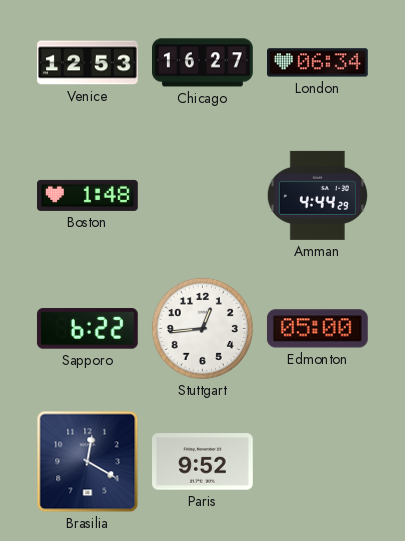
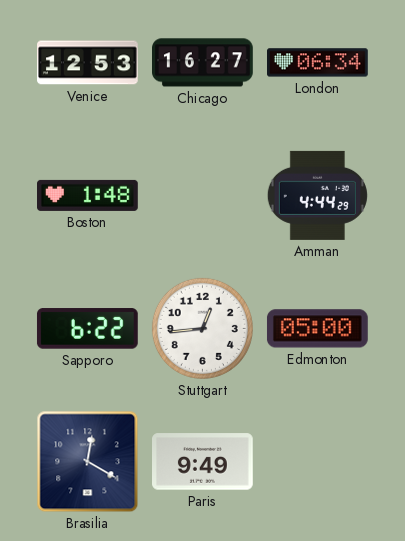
Paris: 9:52 -> 9:49 (203, 462)
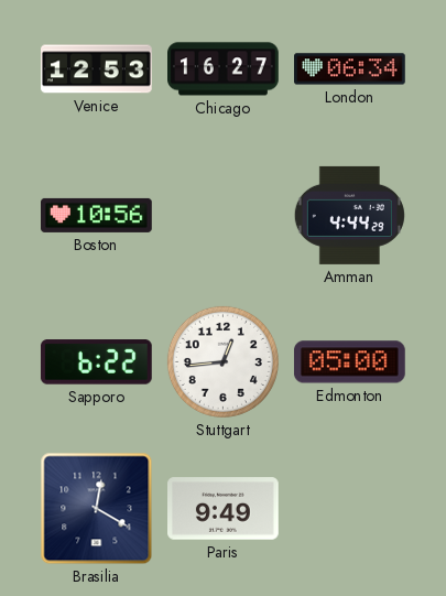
Boston: 1:48 -> 10:56 (97, 215)
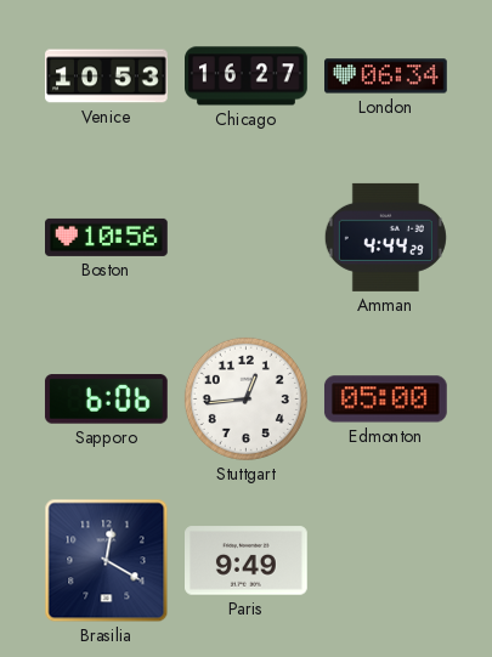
Venice: 12:53 -> 10:53 (107, 77)
Sapporo: 6:22 -> 6:06 (106, 400)
